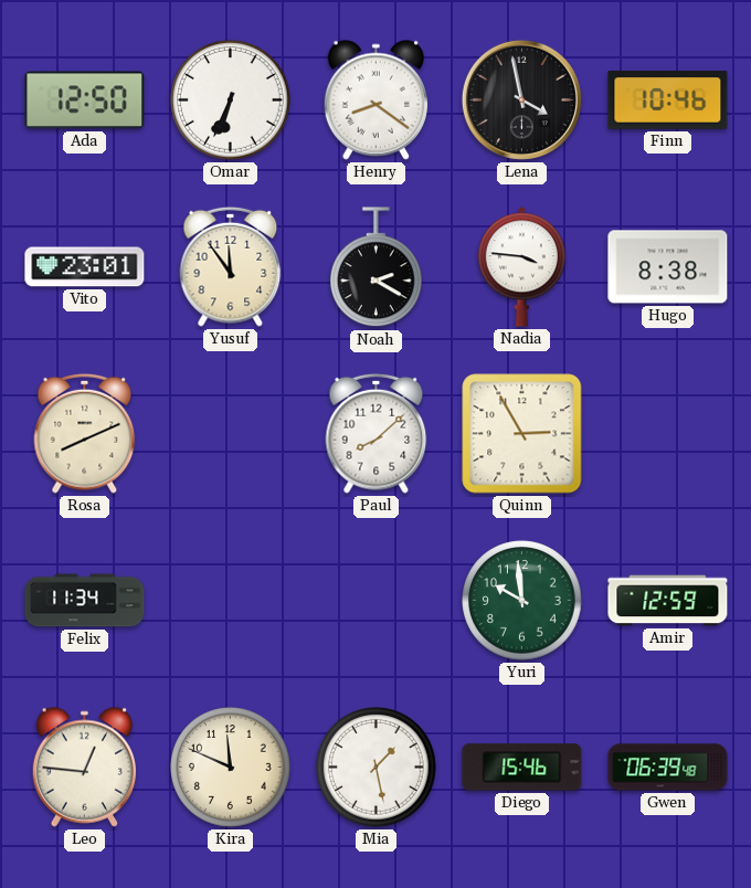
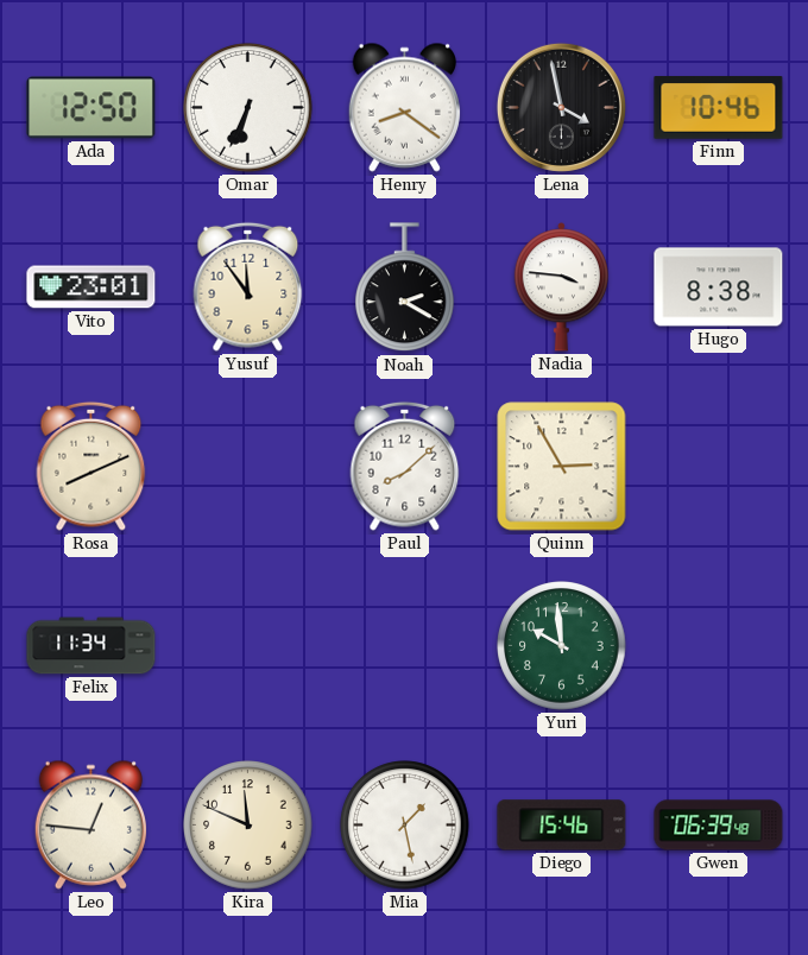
Amir: 12:59 -> none (668, 601)
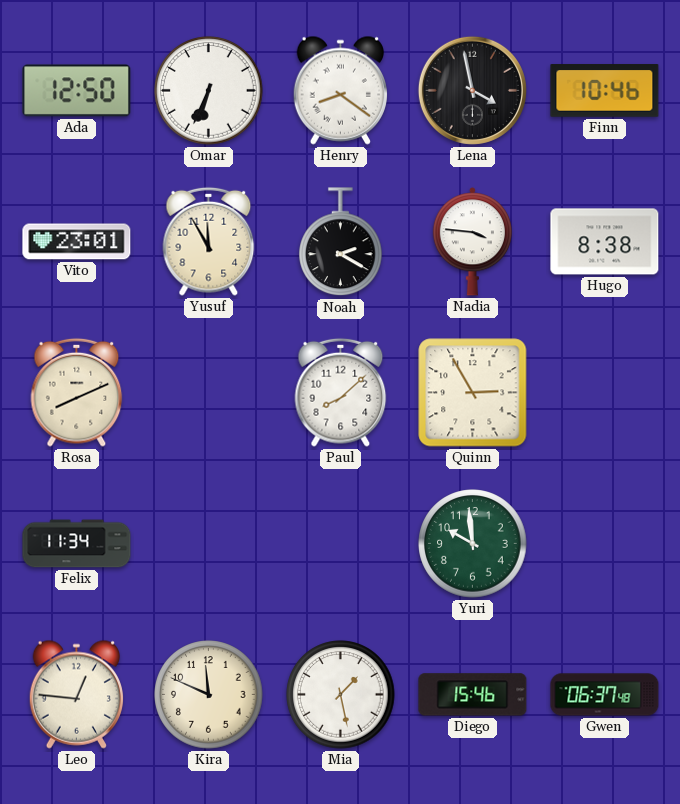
Yusuf: 11:54 -> 11:55 (209, 241)
Gwen: 06:39 -> 06:37 (605, 695)
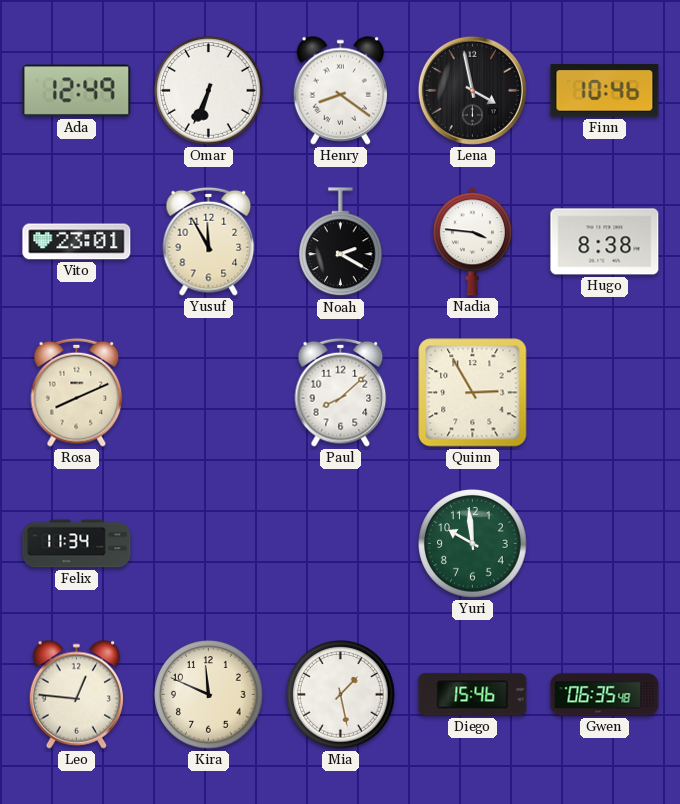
Ada: 12:50 -> 12:49 (77, 91)
Gwen: 06:37 -> 06:35 (605, 695)
